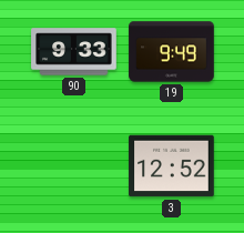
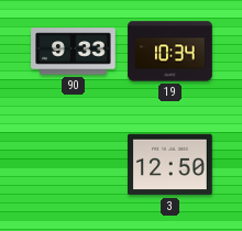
19: 9:49 -> 10:34 (170, 52)
3: 12:52 -> 12:50 (170, 165)
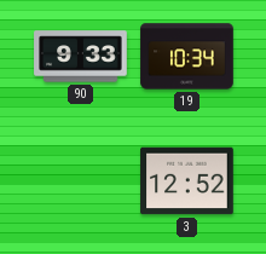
3: 12:50 -> 12:52 (187, 181)
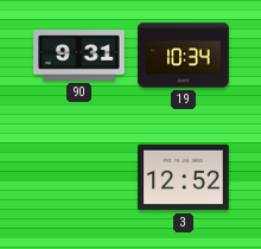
90: 9:33 -> 9:31 (79, 56)
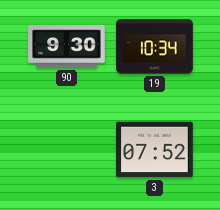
90: 9:31 -> 9:30 (67, 47)
3: 12:52 -> 07:52 (155, 150)
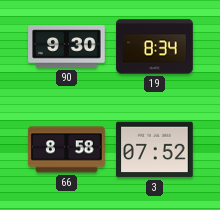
19: 10:34 -> 8:34 (155, 47)
66: none -> 8:58 (67, 150)
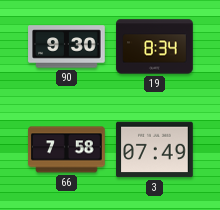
66: 8:58 -> 7:58 (67, 150)
3: 07:52 -> 07:49 (155, 150)
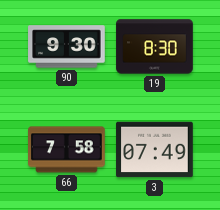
19: 8:34 -> 8:30 (155, 47)
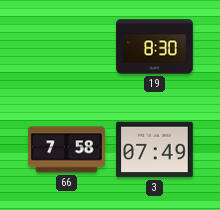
90: 9:30 -> none (67, 47)
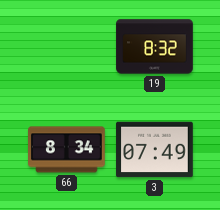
19: 8:30 -> 8:32 (155, 47)
66: 7:58 -> 8:34 (67, 150)
